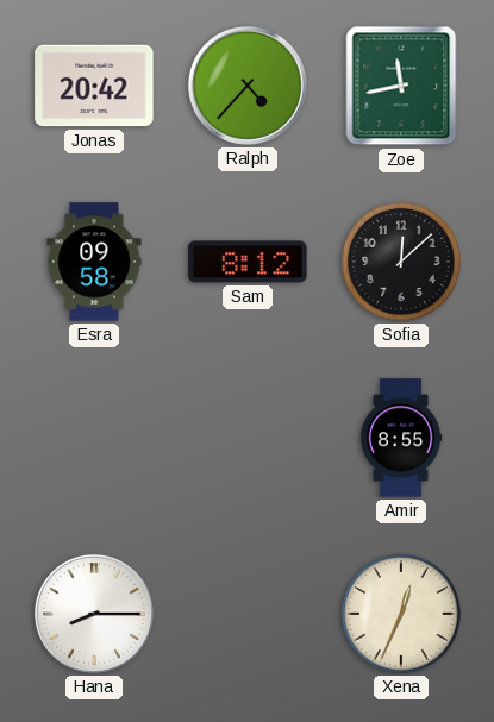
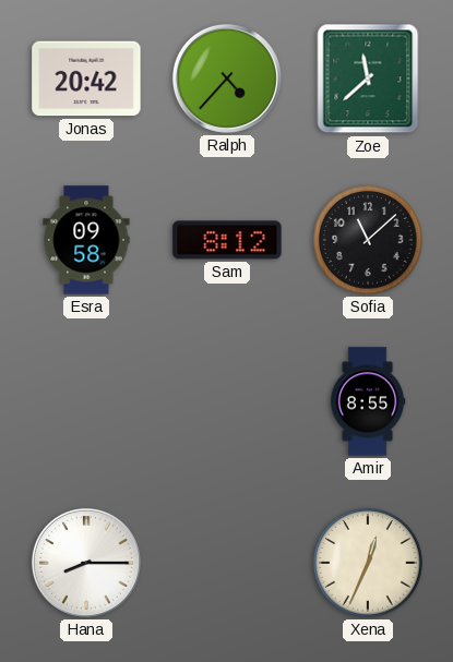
Zoe: 11:43 -> 11:38 (368, 79)
Sofia: 12:08 -> 11:08 (368, 240)
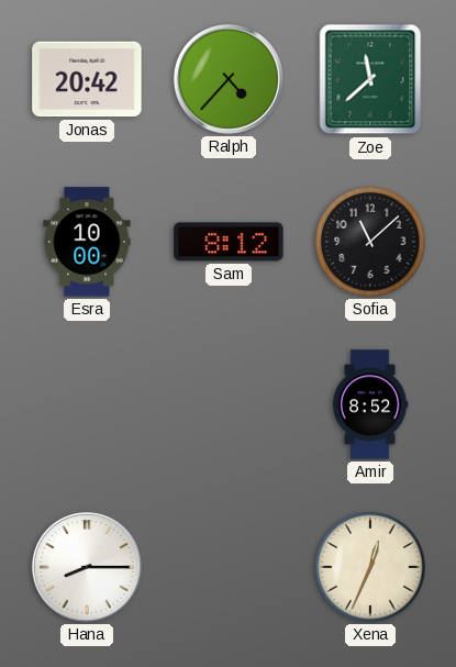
Esra: 09:58 -> 10:00 (87, 242)
Amir: 8:55 -> 8:52 (370, 404)
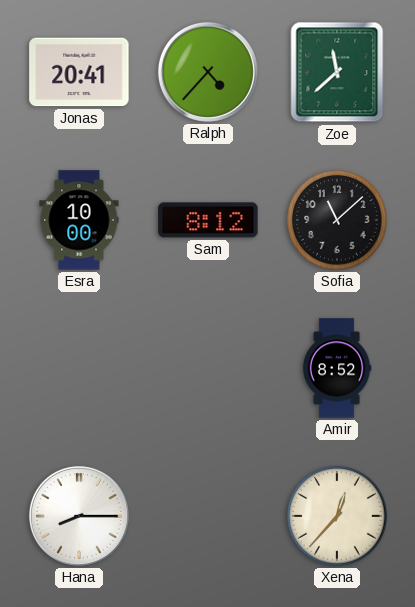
Jonas: 20:42 -> 20:41 (79, 72)
Xena: 12:34 -> 12:37 (337, 516)
